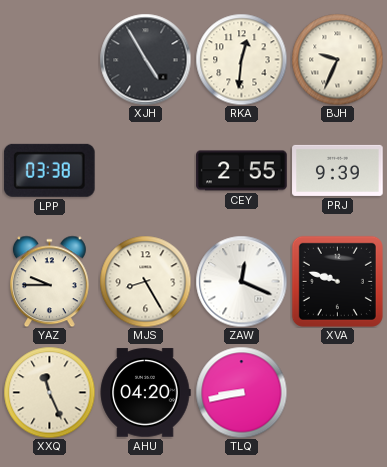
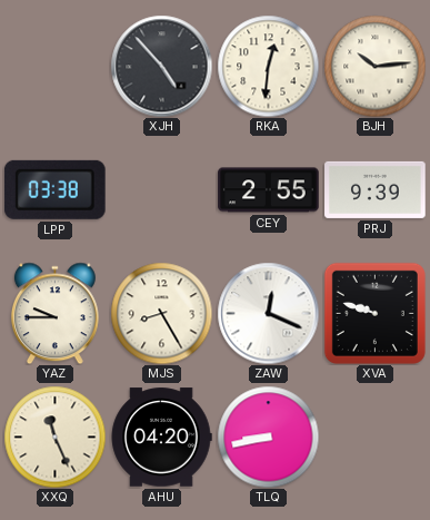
XJH: 4:55 -> 4:53 (161, 66)
BJH: 9:34 -> 10:14 (374, 66)
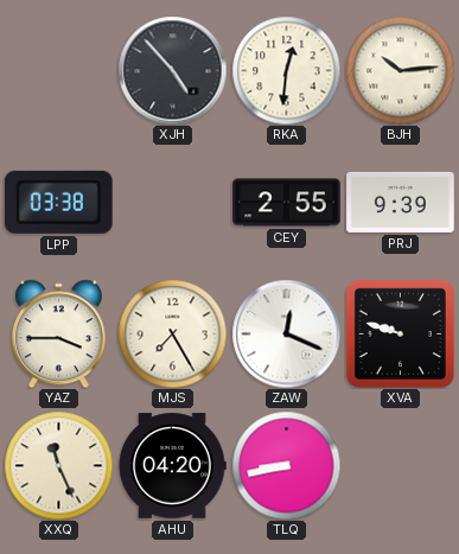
YAZ: 9:45 -> 3:45 (58, 333)
MJS: 8:25 -> 7:25 (172, 333)
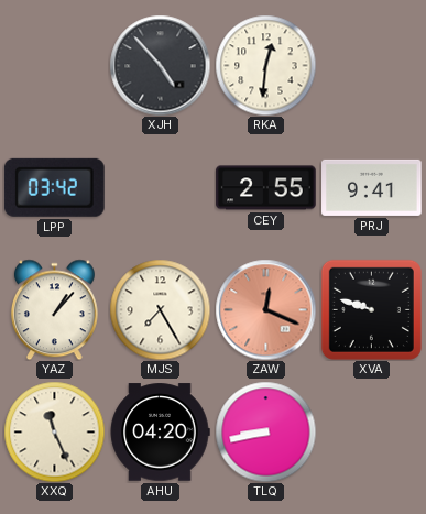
BJH: 10:14 -> none (400, 70)
LPP: 03:38 -> 03:42 (54, 187)
PRJ: 9:39 -> 9:41 (372, 187)
YAZ: 3:45 -> 1:07 (54, 309)
ZAW dial: white -> salmon (265, 309)
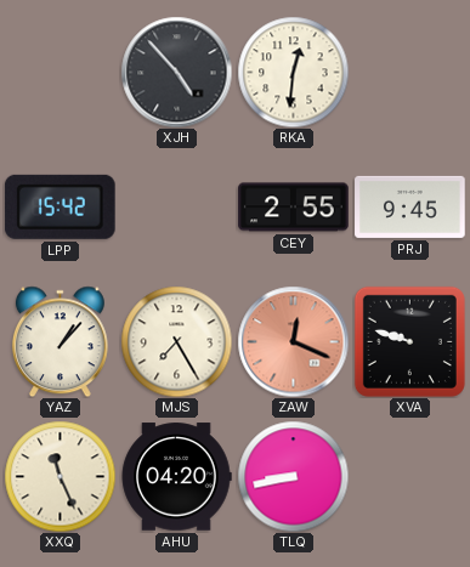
LPP: 03:42 -> 15:42 (60, 206)
PRJ: 9:41 -> 9:45 (410, 206)
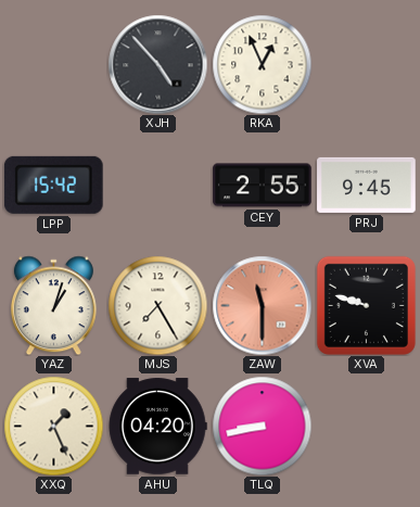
RKA: 12:31 -> 12:56 (262, 64)
YAZ: 1:07 -> 1:03 (53, 305)
ZAW: 12:19 -> 11:30 (262, 305)
XXQ: 11:26 -> 1:26 (53, 426)
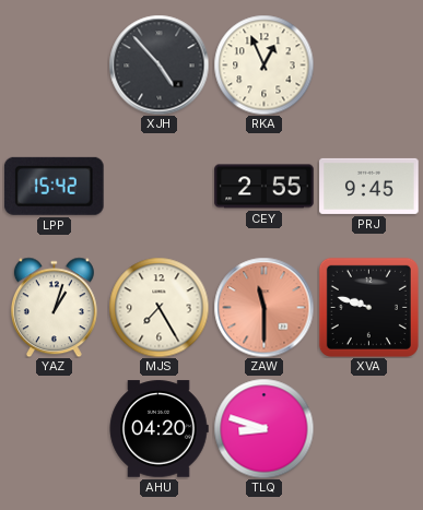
XXQ: 1:26 -> none (53, 426)
TLQ: 8:43 -> 8:48 (263, 428)
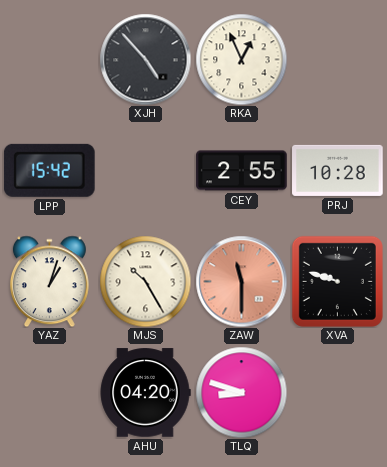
PRJ: 9:45 -> 10:28 (338, 170)
MJS: 7:25 -> 10:25 (145, 281)
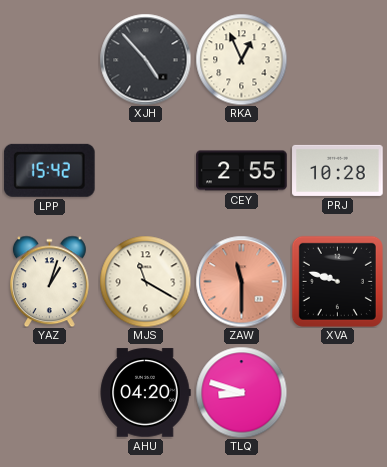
MJS: 10:25 -> 11:20 (145, 281)
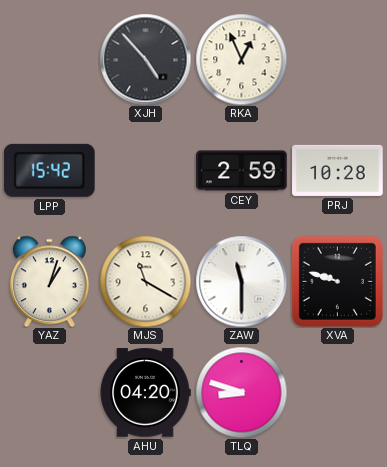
CEY: 2:55 -> 2:59 (242, 171)
ZAW dial: salmon -> white (241, 281)
